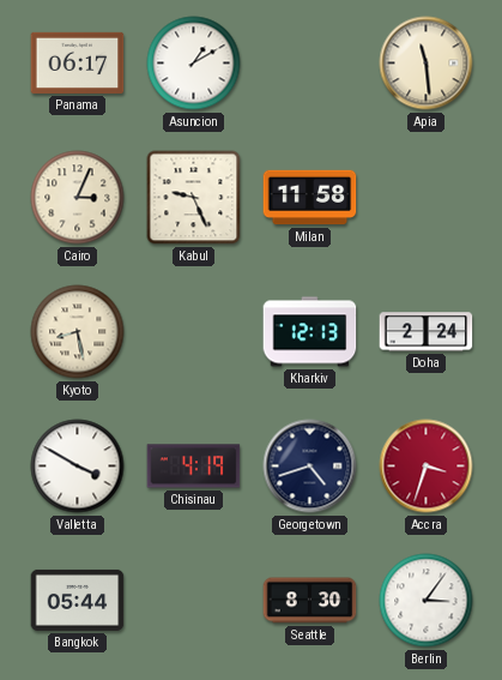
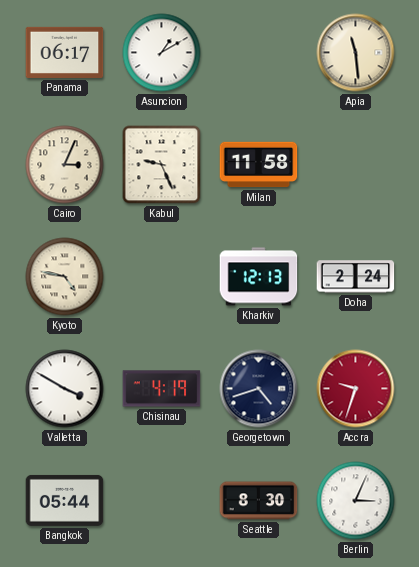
Kyoto: 8:28 -> 4:47 (65, 277)
Accra: 3:33 -> 9:33 (356, 389)
Berlin: 3:06 -> 3:04 (356, 501)
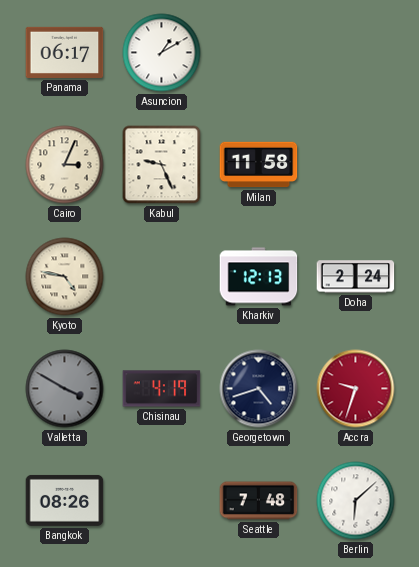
Apia: 11:29 -> none (356, 53)
Valletta dial: white -> grey (65, 389)
Bangkok: 05:44 -> 08:26 (65, 500)
Seattle: 8:30 -> 7:48 (259, 501)
Berlin: 3:04 -> 6:08 (356, 501)
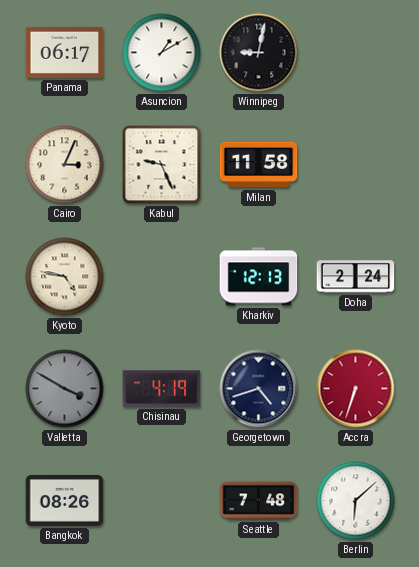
Winnipeg: none -> 9:02 (259, 53)
Accra: 9:33 -> 6:33 (356, 389)
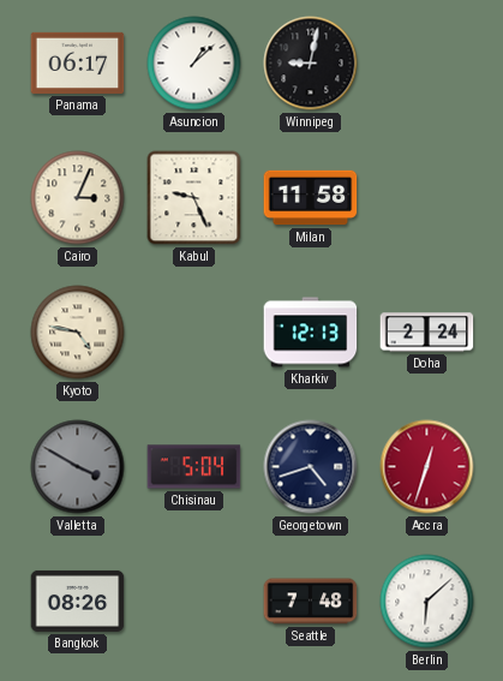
Asuncion: 1:10 -> 1:08 (194, 64)
Chisinau: 4:19 -> 5:04 (194, 467)
Accra: 6:33 -> 12:33 (427, 467)
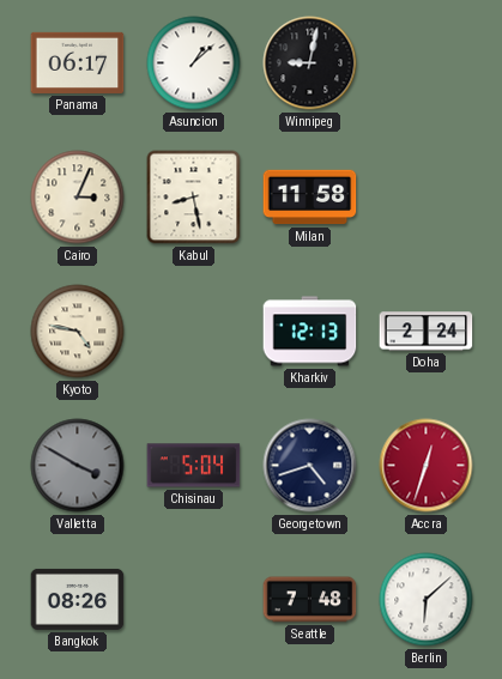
Kabul: 9:26 -> 8:28 (194, 198)
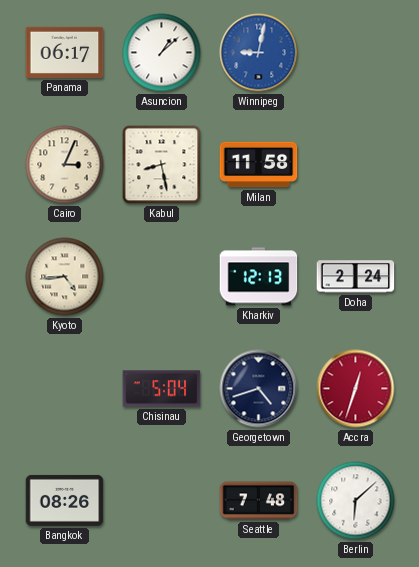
Winnipeg dial: black -> blue (259, 53)
Kyoto: 4:47 -> 4:44 (65, 277)
Valletta: 3:50 -> none (78, 466)
